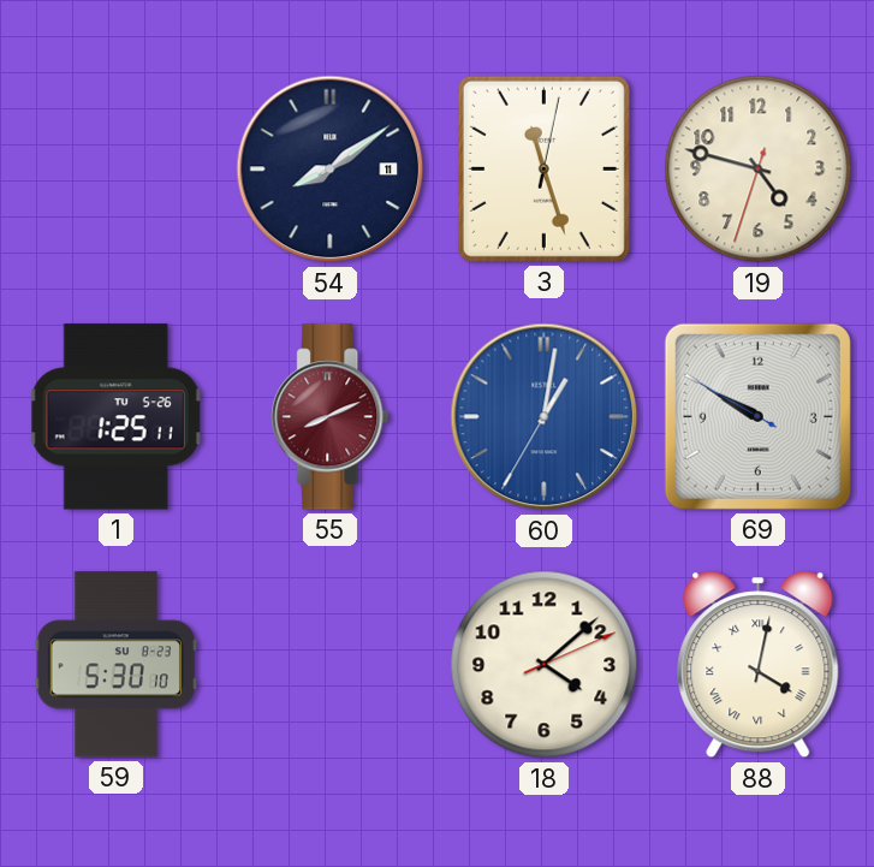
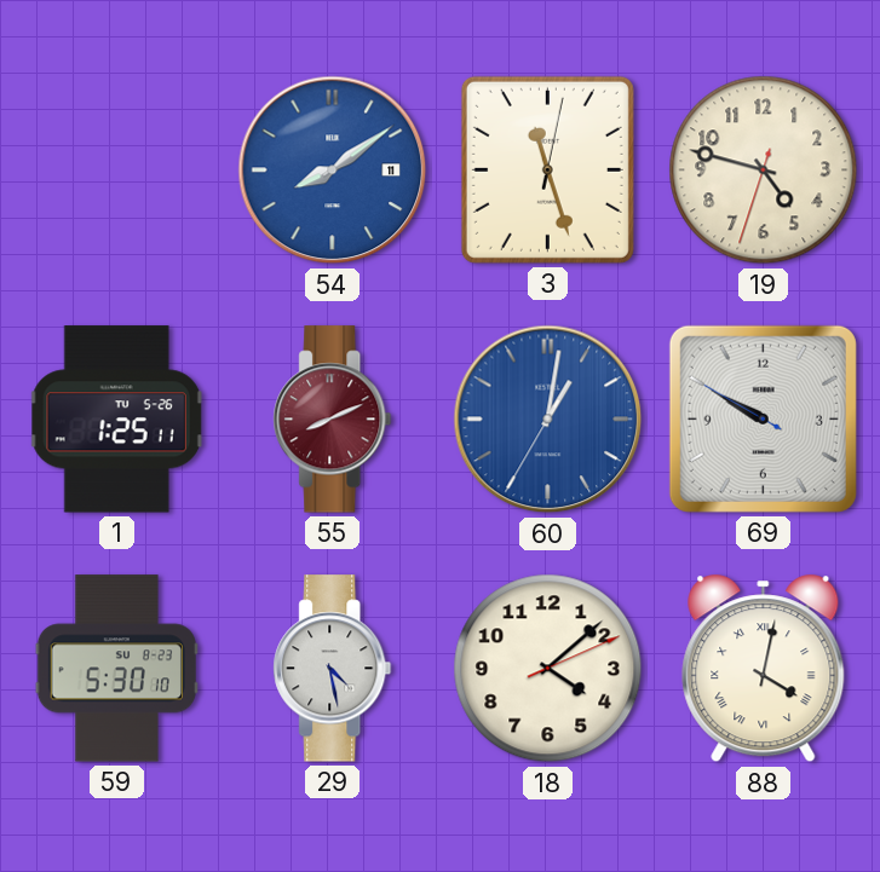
54 dial: navy -> blue (333, 171)
29: none -> 4:28 (333, 669)
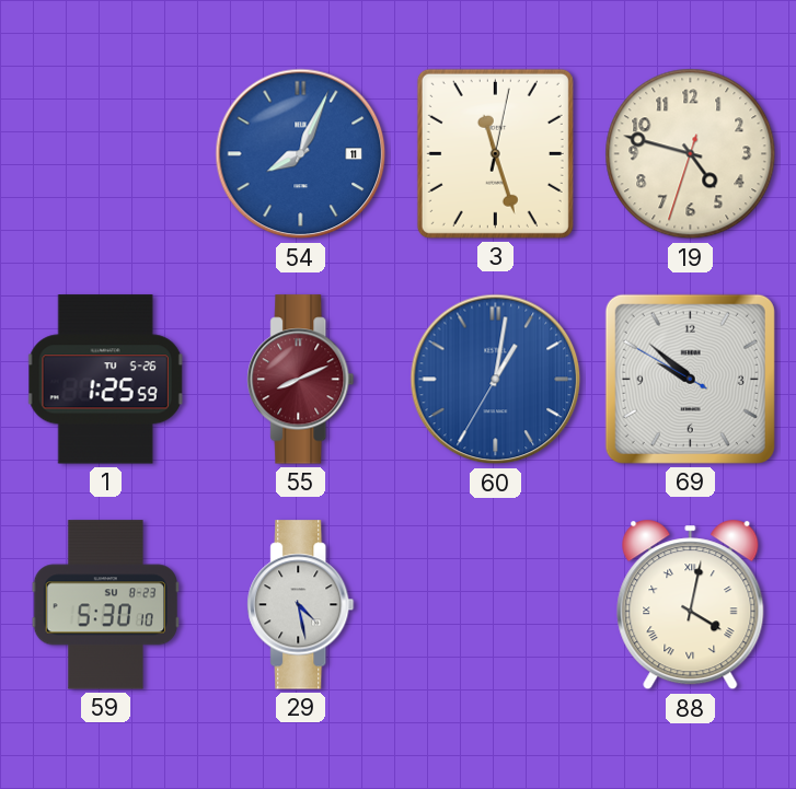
54: 8:09 -> 8:04 (301, 154)
1: 1:25:11 -> 1:25:59 (105, 380)
69: 9:49 -> 9:51 (690, 379)
18: 4:08 -> none (548, 669)
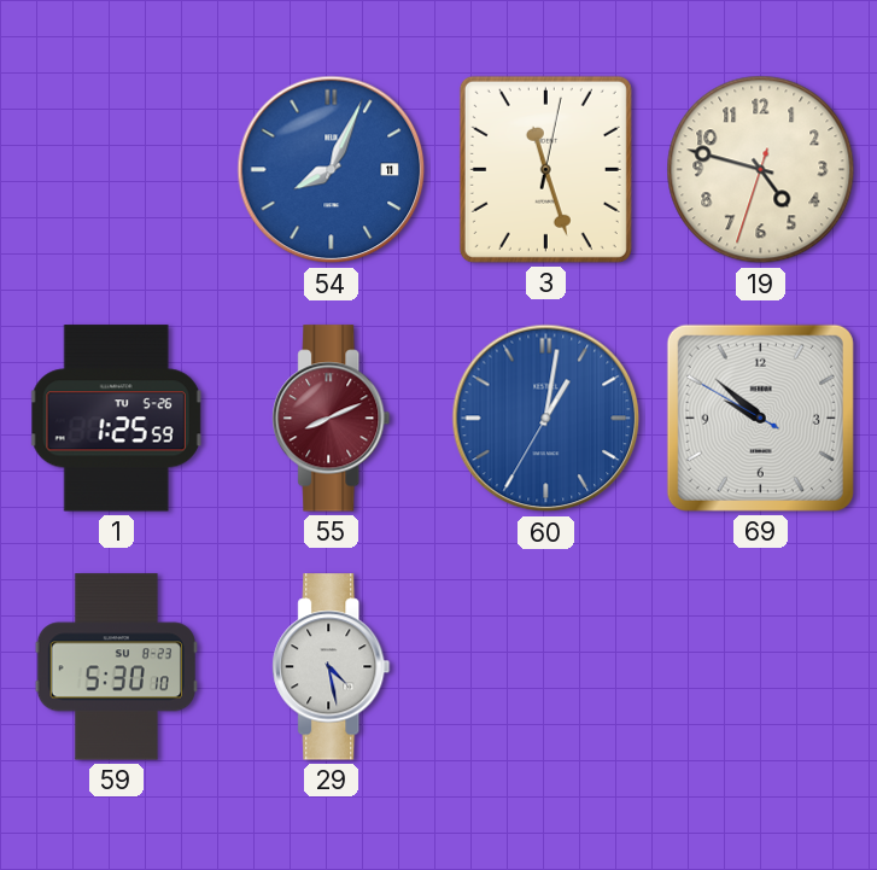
88: 4:02 -> none (691, 605)
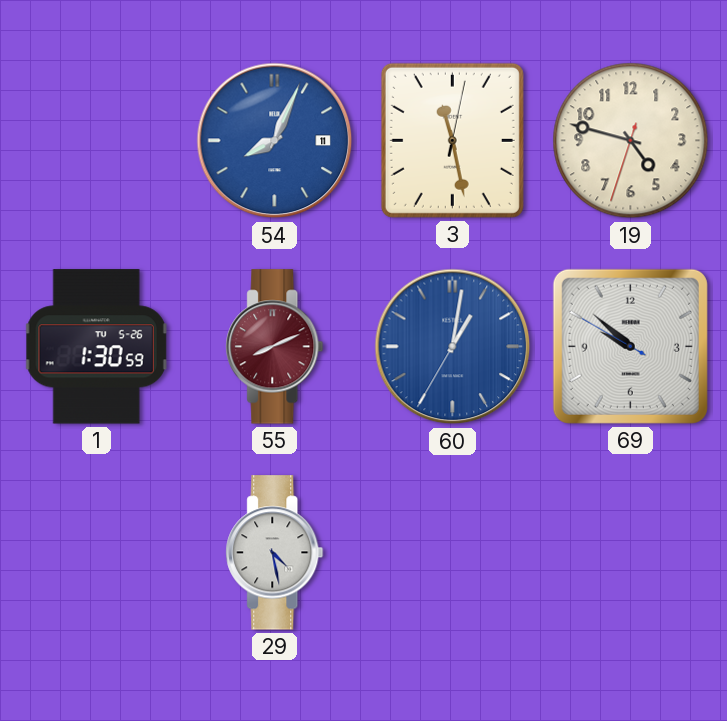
3: 11:27 -> 11:28 (452, 140)
1: 1:25 -> 1:30 (96, 347)
59: 5:30 -> none (116, 667)
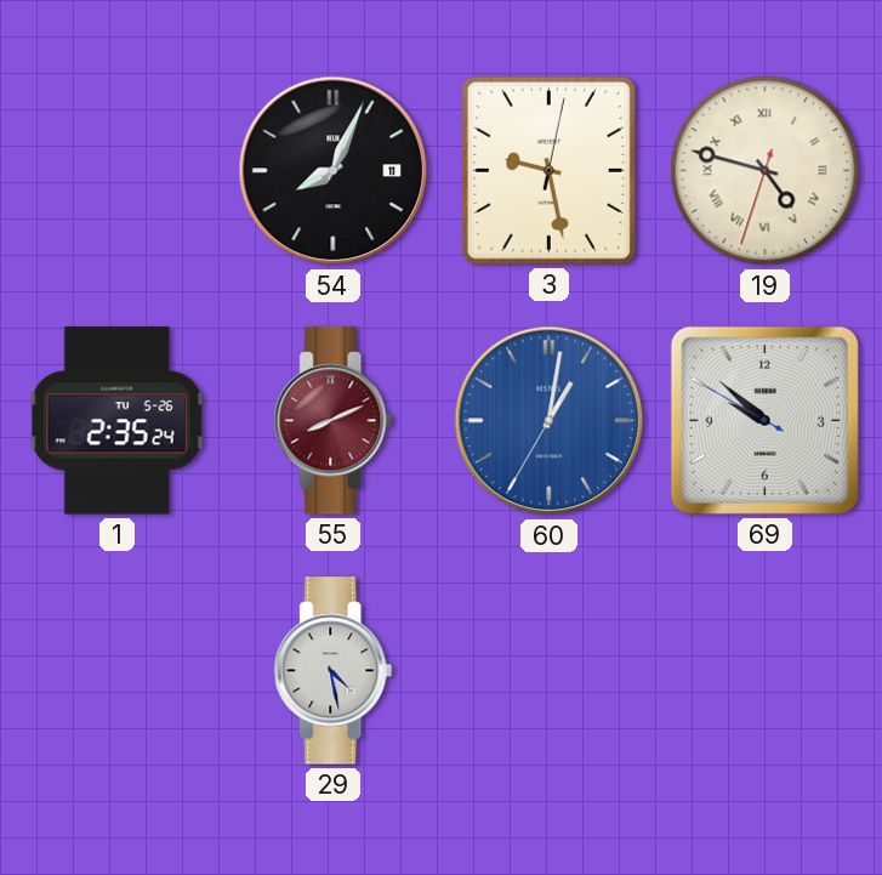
54 dial: blue -> black (334, 171)
3: 11:28 -> 9:28 (548, 170)
19 numerals: Arabic -> Roman (766, 171)
1: 1:30 -> 2:35 (116, 421)
